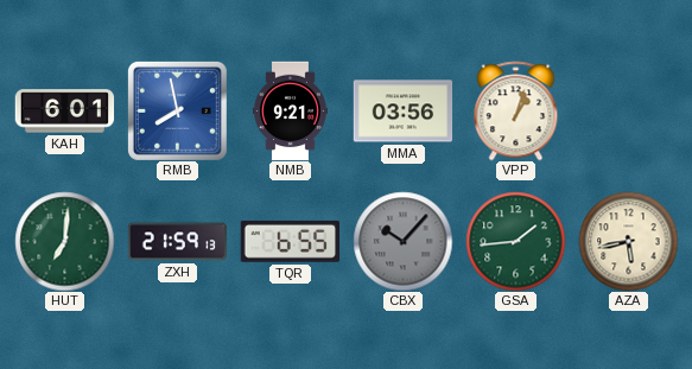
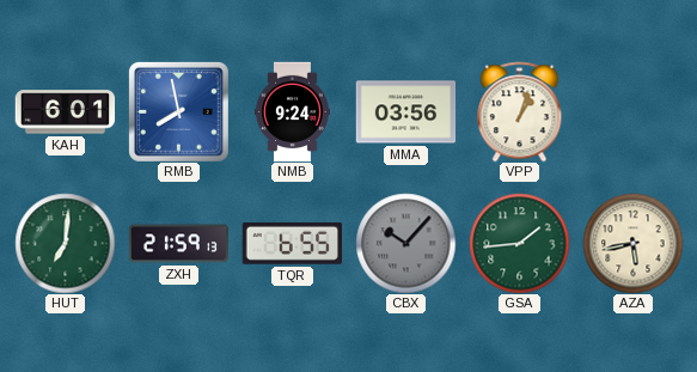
NMB: 9:21 -> 9:24 (292, 111)
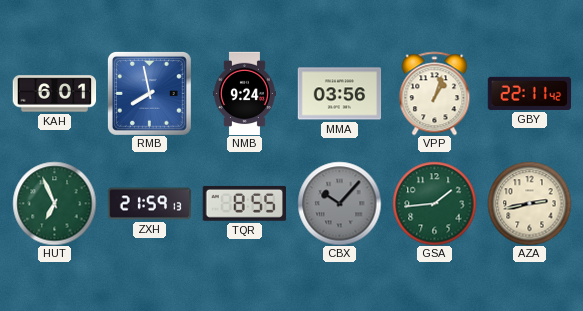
GBY: none -> 22:11 (529, 93)
HUT: 7:01 -> 6:56 (54, 203)
TQR: 6:55 -> 8:55 (244, 203)
AZA: 5:43 -> 2:43 (529, 203)
